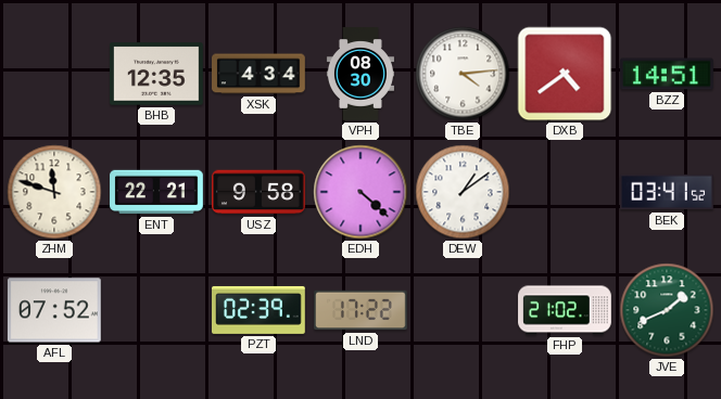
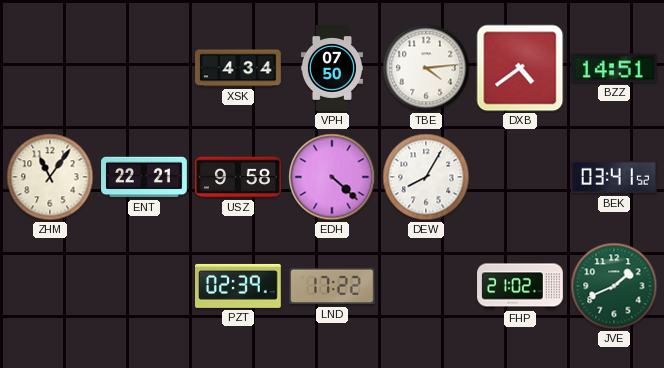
BHB: 12:35 -> none (157, 74)
VPH: 08:30 -> 07:50 (332, 68)
ZHM: 11:48 -> 11:06 (50, 177)
DEW: 1:09 -> 8:05 (426, 177)
AFL: 07:52 -> none (54, 310)
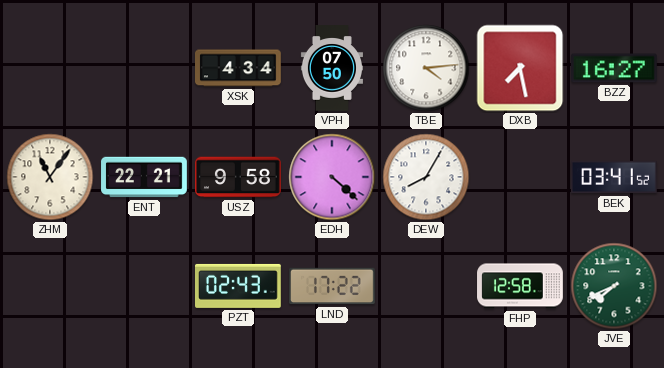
DXB: 4:39 -> 7:28 (520, 68)
BZZ: 14:51 -> 16:27 (615, 68)
PZT: 02:39 -> 02:43 (239, 286)
FHP: 21:02 -> 12:58 (520, 286)
JVE: 1:41 -> 7:41 (614, 286)
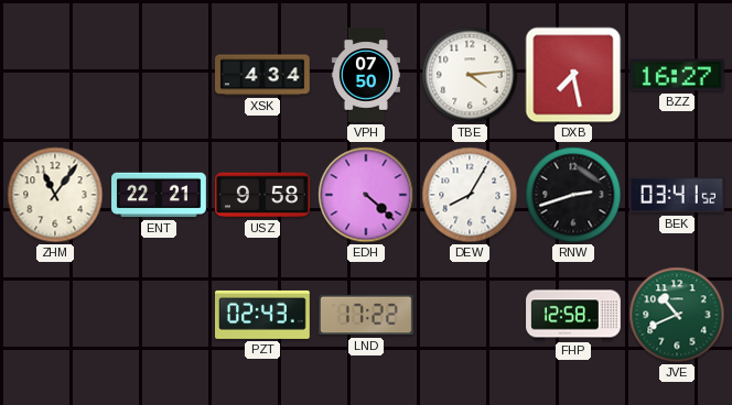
RNW: none -> 2:42 (573, 195)
JVE: 7:41 -> 10:41 (677, 315)
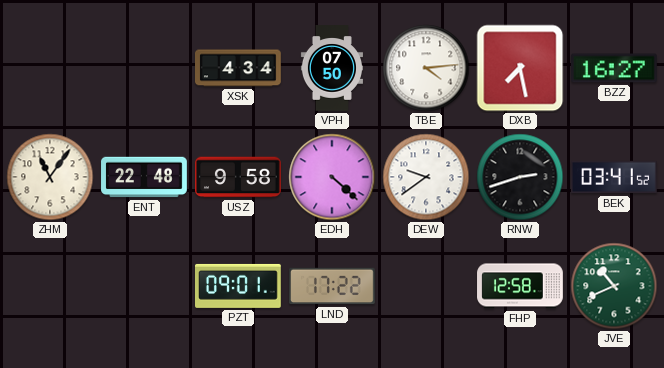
ENT: 22:21 -> 22:48 (144, 177)
DEW: 8:05 -> 9:39 (426, 177)
PZT: 02:43 -> 09:01 (239, 286)
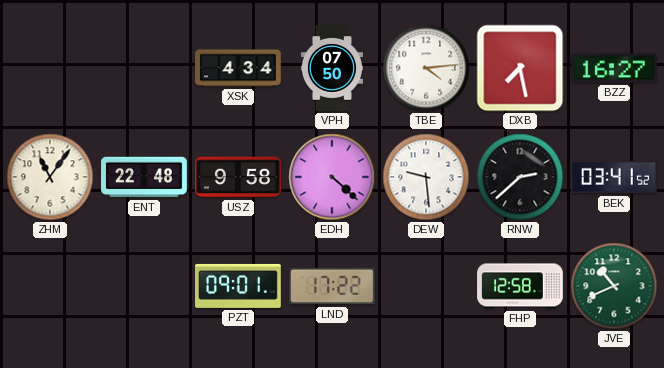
DEW: 9:39 -> 9:29 (426, 177)
RNW: 2:42 -> 2:38 (520, 177)
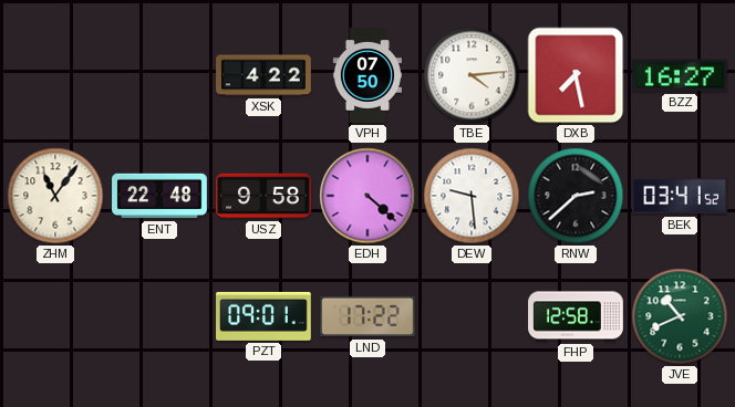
XSK: 4:34 -> 4:22 (265, 75)
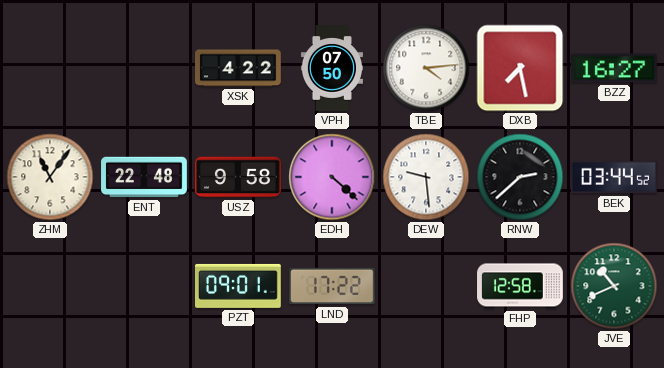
BEK: 03:41 -> 03:44 (615, 177)
